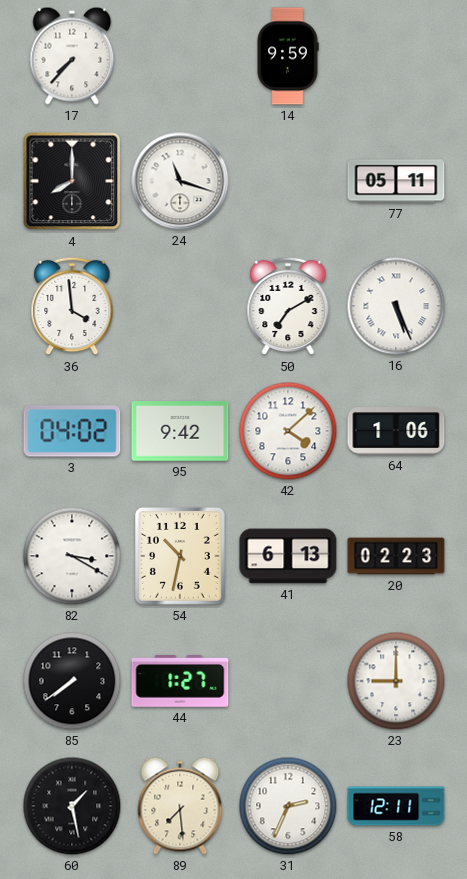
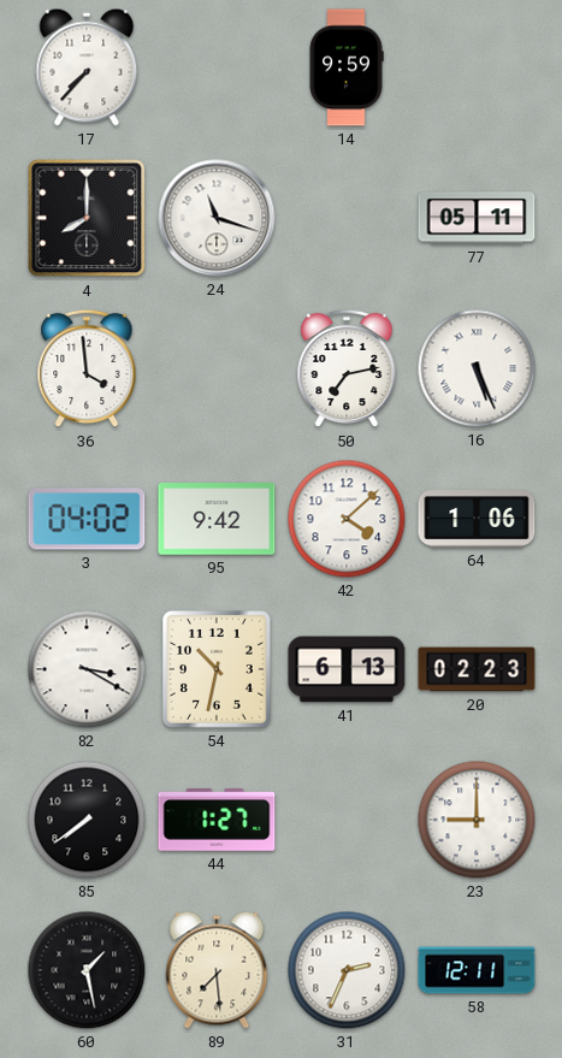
50: 7:10 -> 7:13 (347, 368)
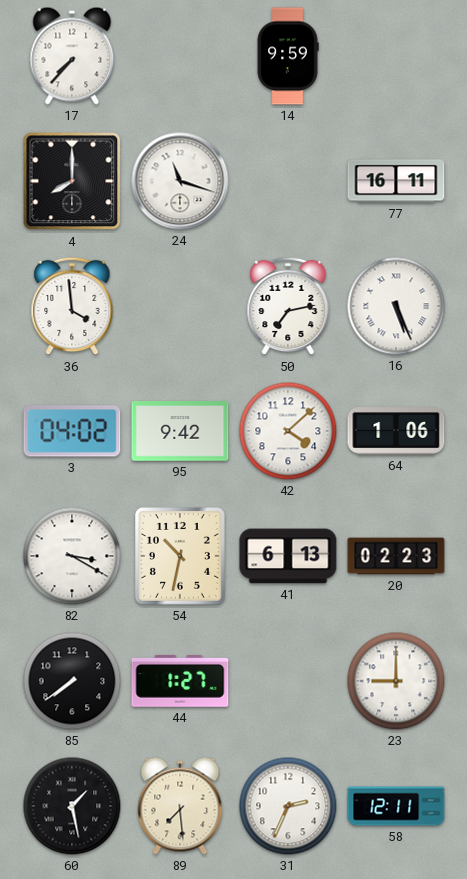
77: 05:11 -> 16:11 (396, 181)
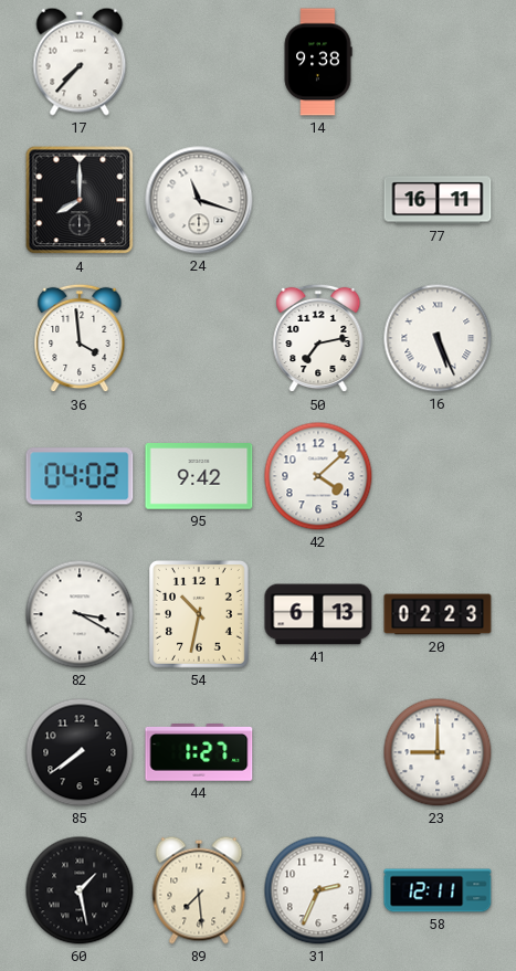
14: 9:59 -> 9:38 (318, 62)
64: 1:06 -> none (396, 431)
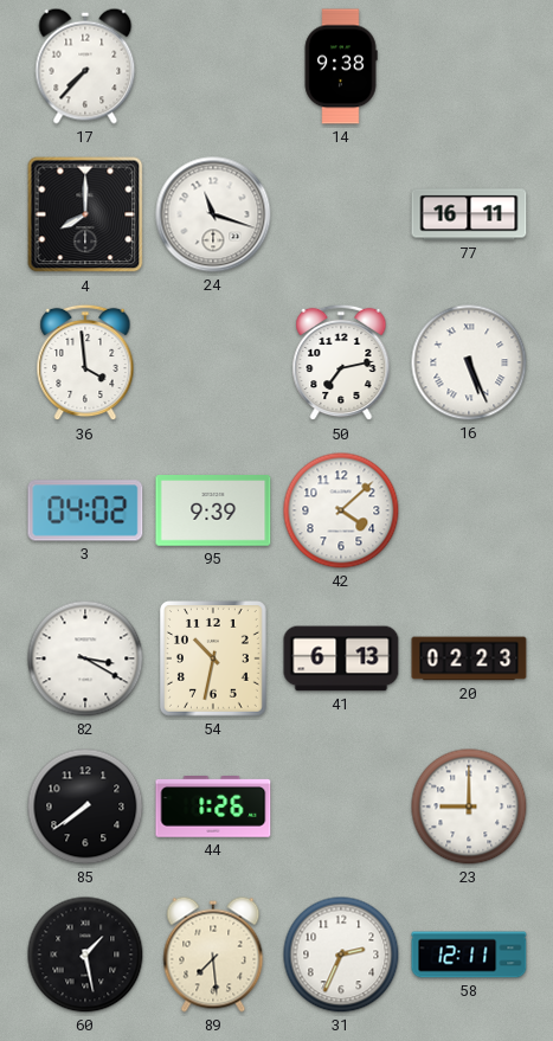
95: 9:42 -> 9:39 (213, 510)
44: 1:27 -> 1:26 (213, 808)
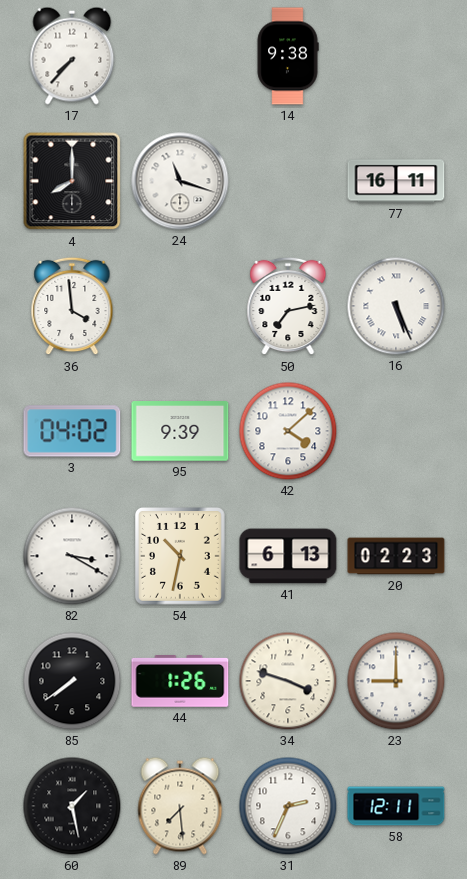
34: none -> 3:48 (288, 681)
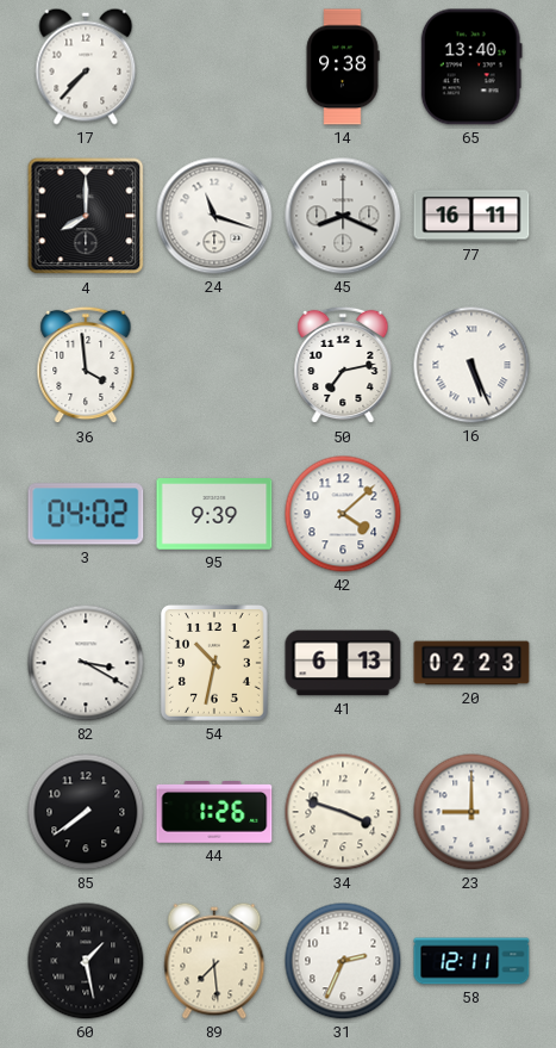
65: none -> 13:40 (471, 67)
45: none -> 8:19 (343, 216)
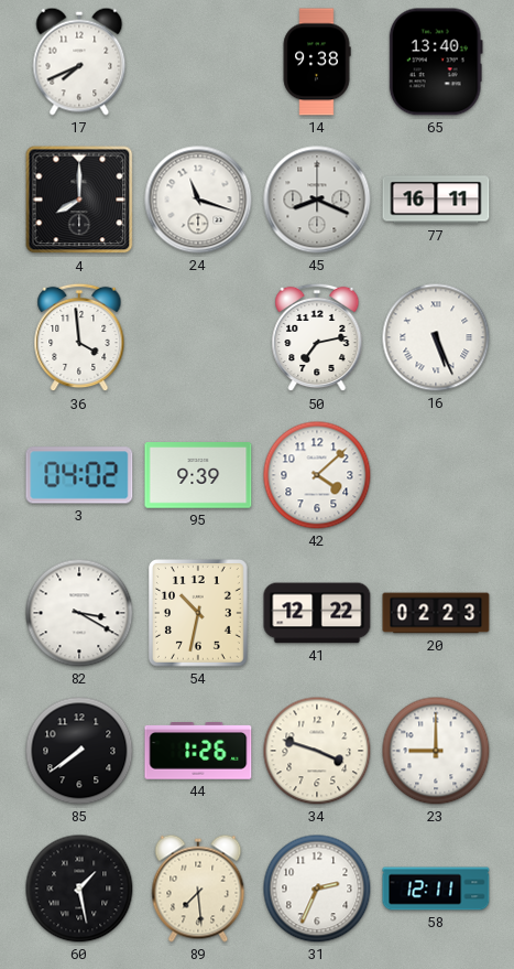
17: 7:37 -> 7:41 (79, 62)
41: 6:13 -> 12:22 (317, 613)
